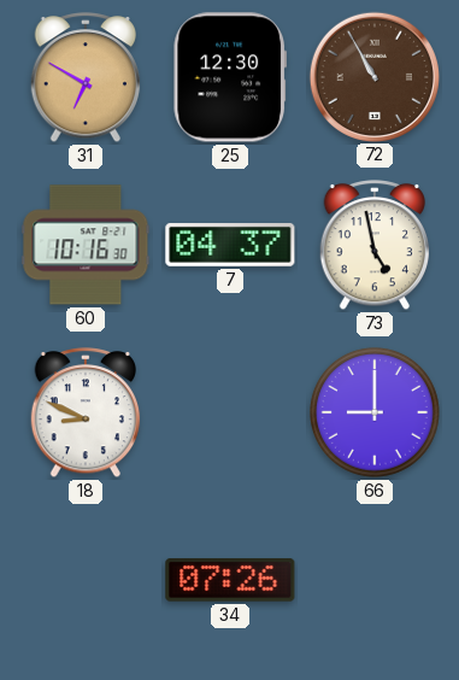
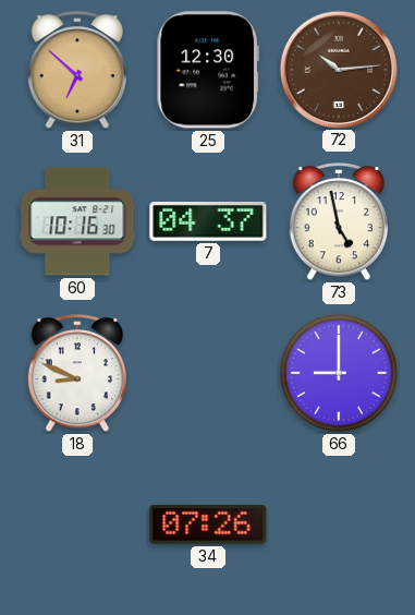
31: 6:50 -> 6:52 (77, 71)
72: 10:55 -> 10:14 (338, 69)
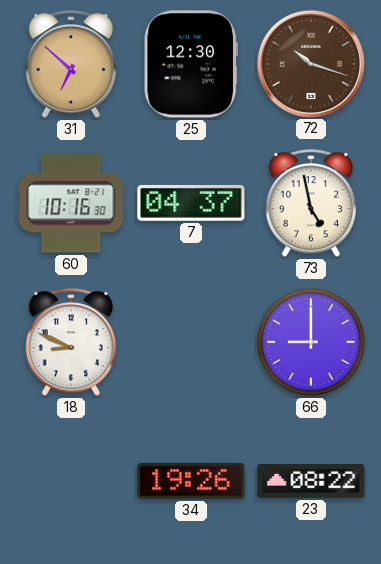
72: 10:14 -> 10:18 (310, 63)
34: 07:26 -> 19:26 (191, 481)
23: none -> 08:22 (311, 481)
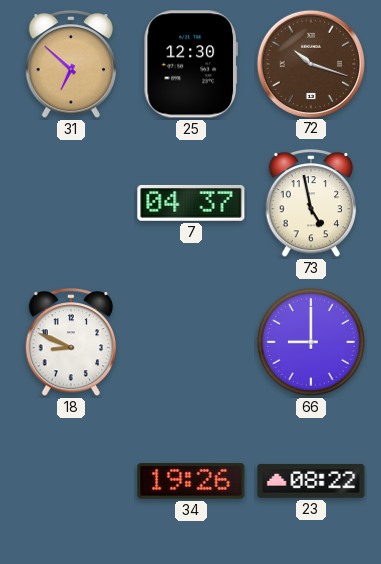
60: 10:16 -> none (71, 203)
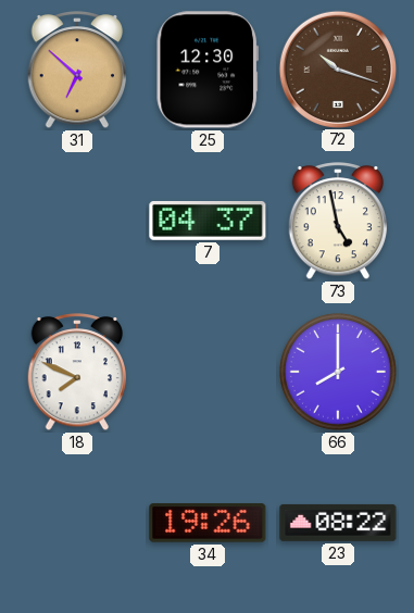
18: 8:49 -> 7:49 (77, 373)
66: 9:00 -> 8:00 (338, 372)
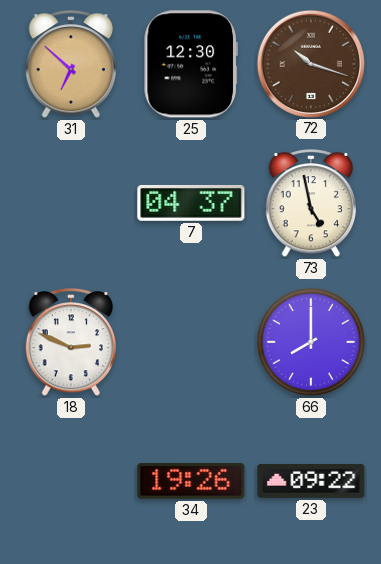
18: 7:49 -> 2:49 (71, 343)
23: 08:22 -> 09:22 (311, 481)
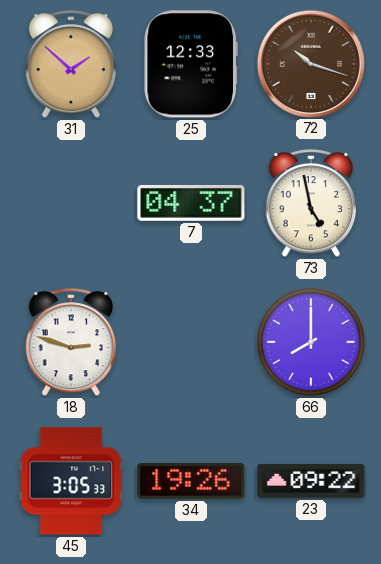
31: 6:52 -> 1:52 (71, 65)
25: 12:30 -> 12:33 (190, 64)
18: 2:49 -> 2:48 (71, 343)
45: none -> 3:05 (71, 481)
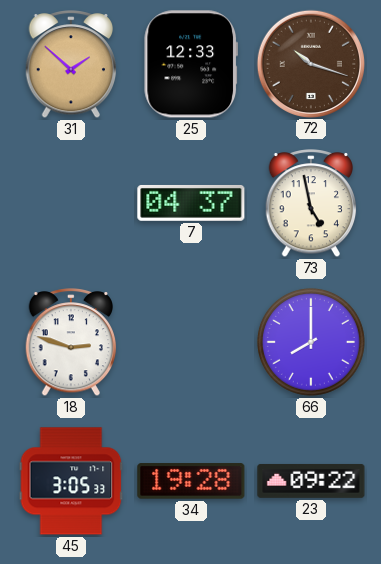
34: 19:26 -> 19:28 (191, 481)
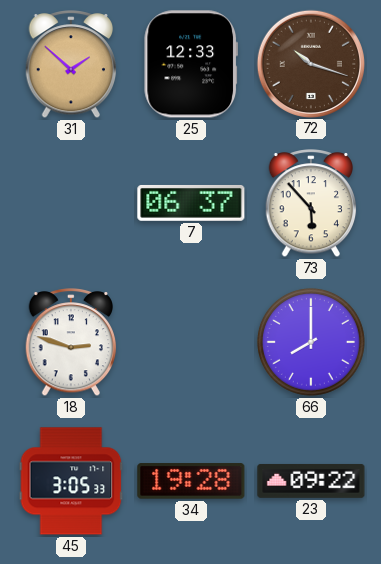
7: 04:37 -> 06:37 (191, 203)
73: 4:58 -> 5:53 (311, 204)
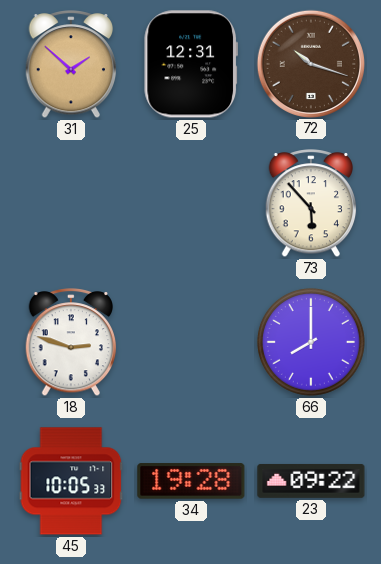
25: 12:33 -> 12:31 (190, 64)
7: 06:37 -> none (191, 203)
45: 3:05 -> 10:05 (71, 481)
